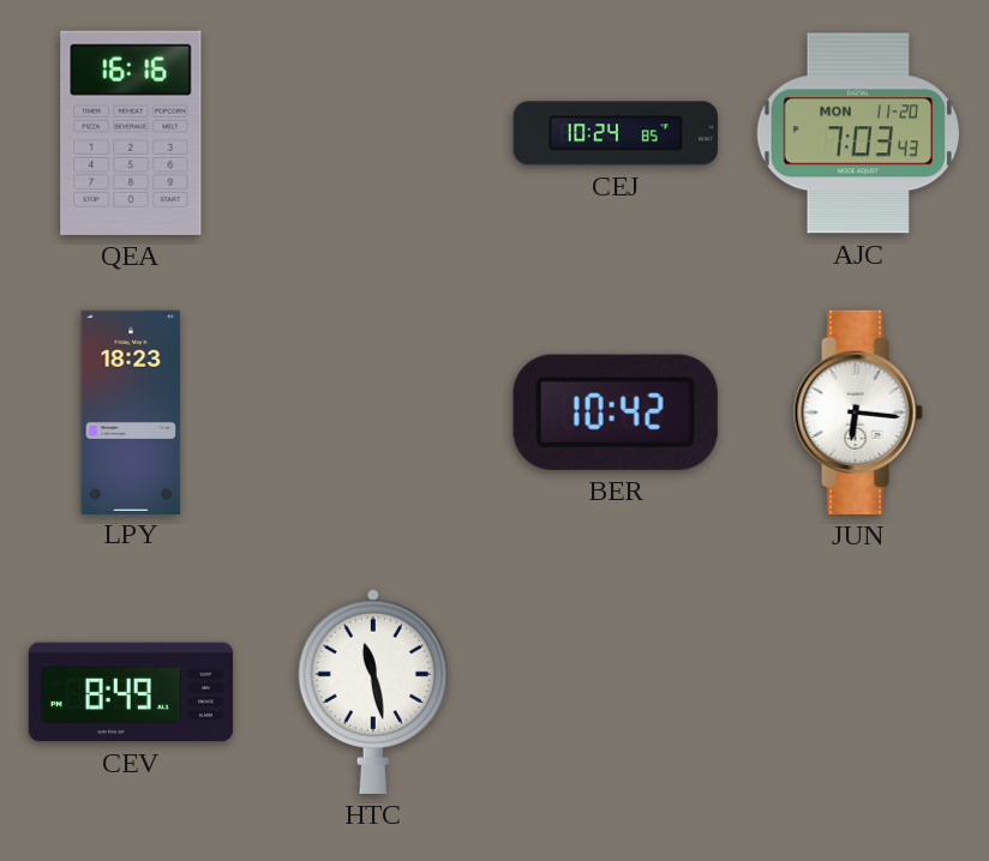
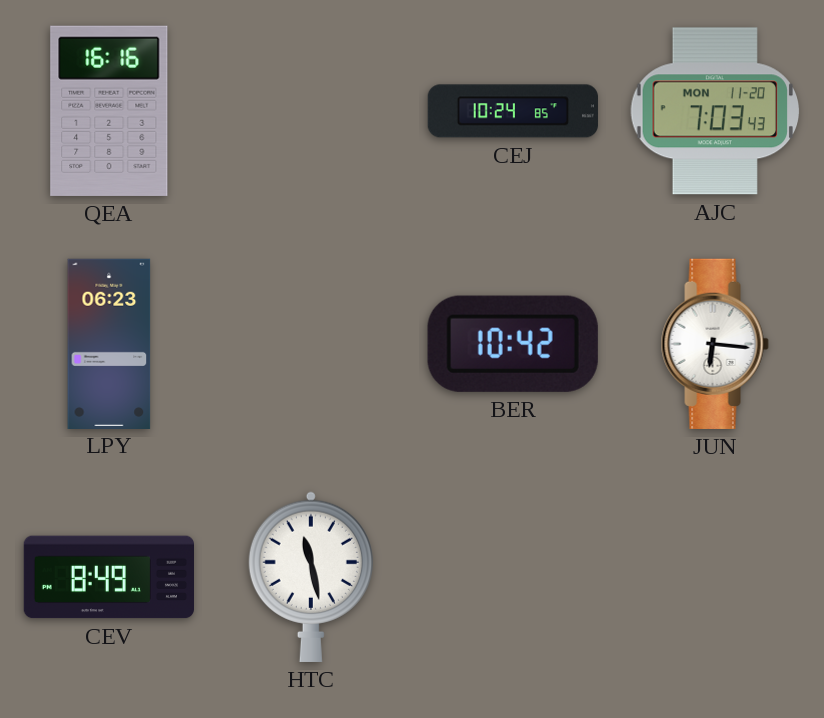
LPY: 18:23 -> 06:23 (109, 343)
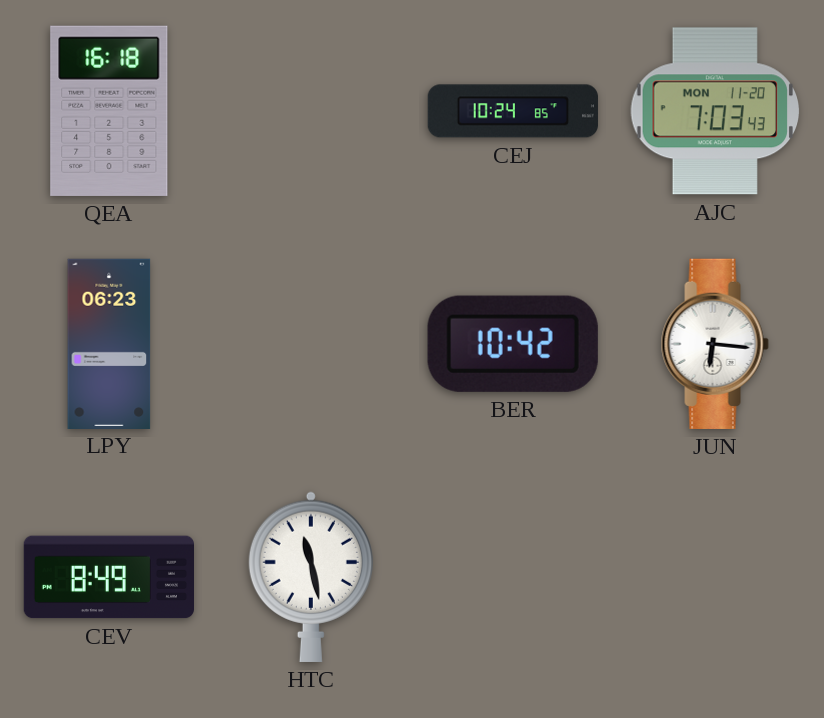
QEA: 16:16 -> 16:18 (109, 111)
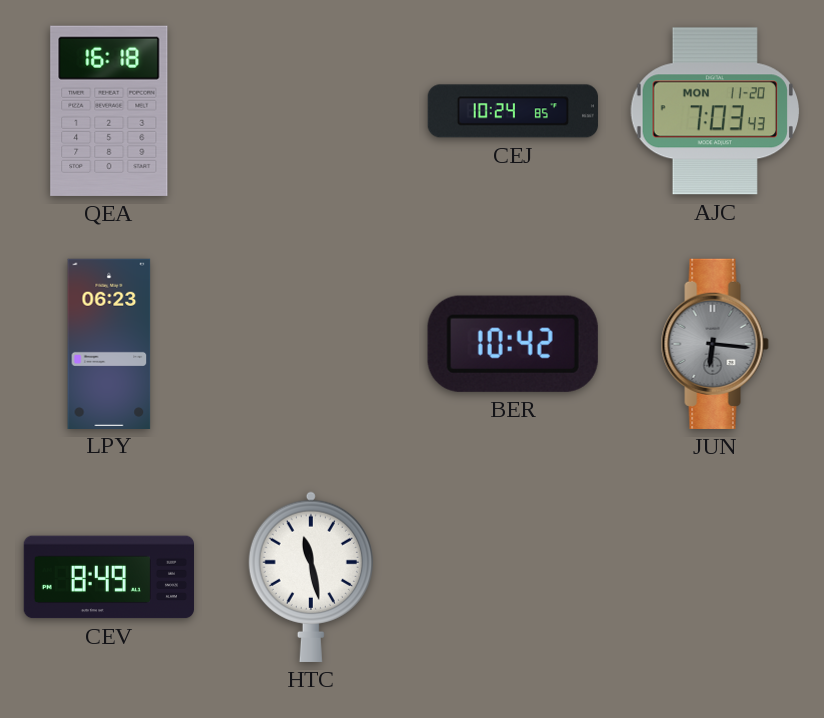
JUN dial: white -> grey (715, 344)
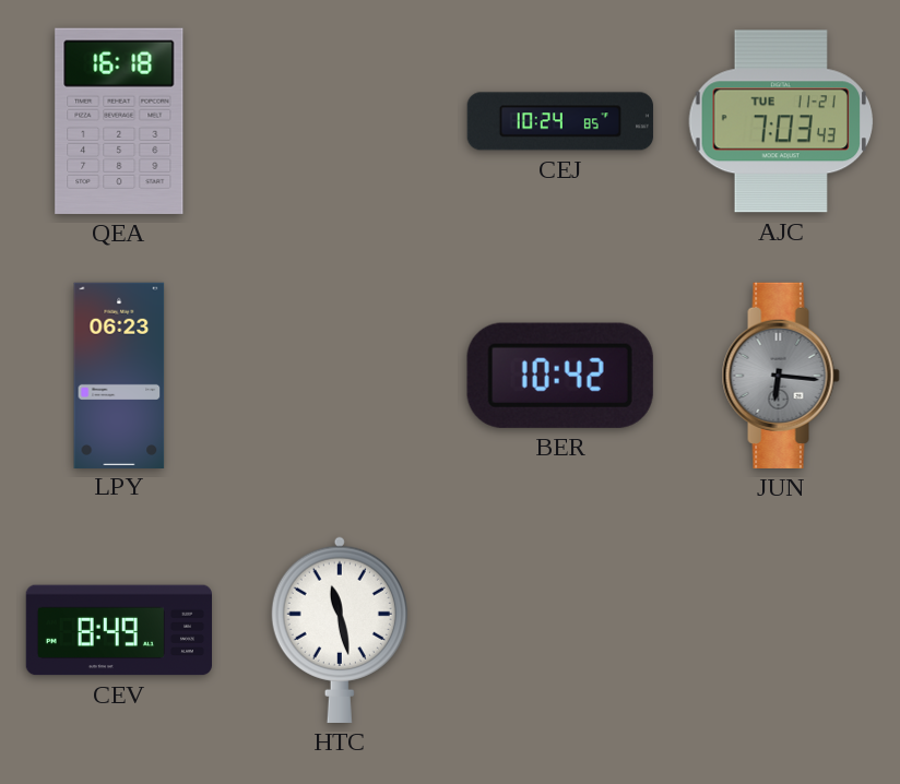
AJC date: MON 11-20 -> TUE 11-21 (780, 121)
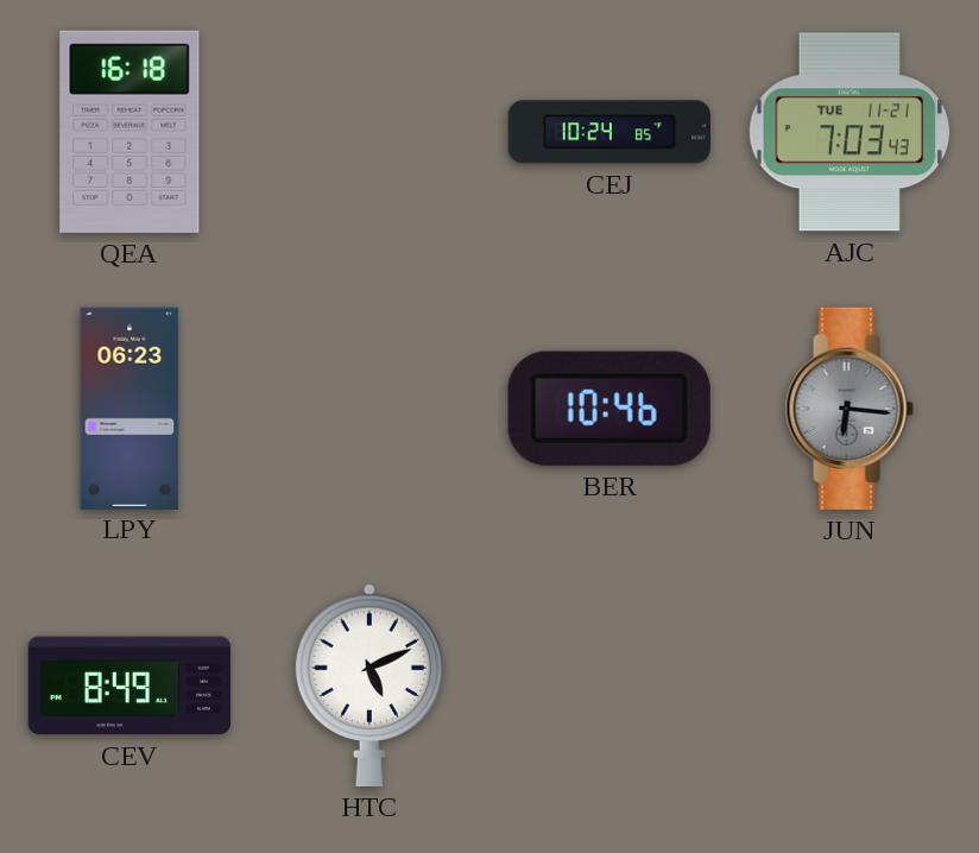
BER: 10:42 -> 10:46 (609, 409)
HTC: 11:28 -> 5:11 (370, 685)
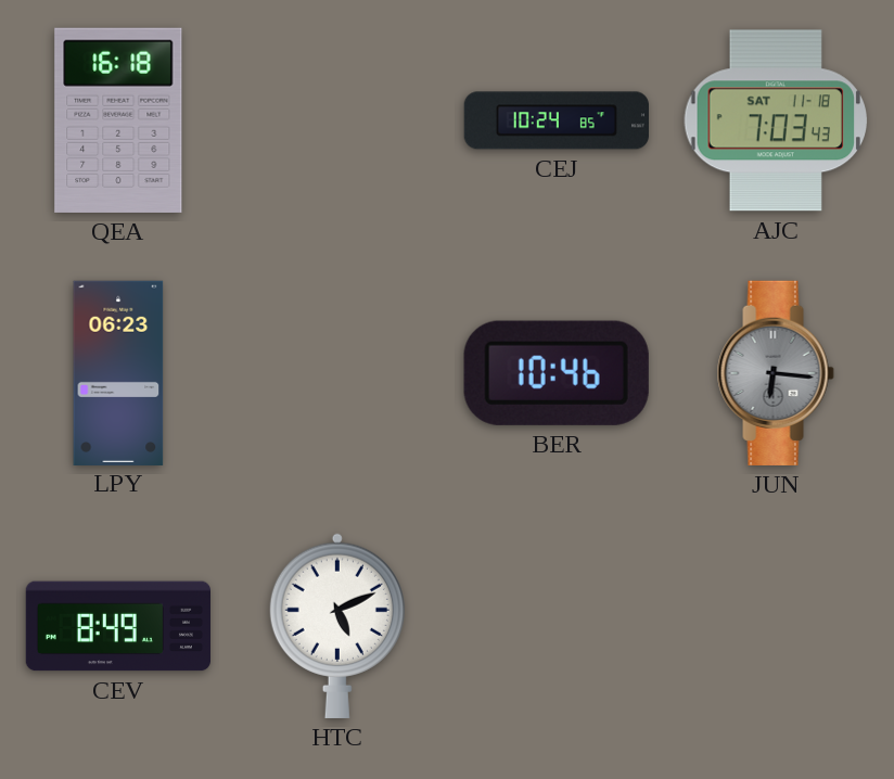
AJC date: TUE 11-21 -> SAT 11-18 (775, 120)
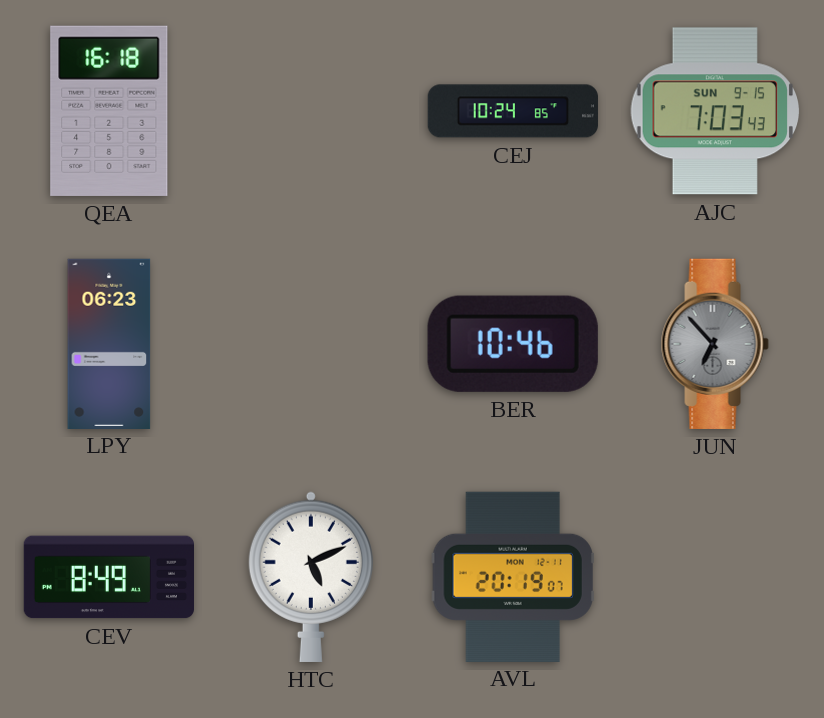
AJC date: SAT 11-18 -> SUN 9-15 (714, 111)
JUN: 6:16 -> 6:53 (715, 344)
AVL: none -> 20:19 (513, 576)
